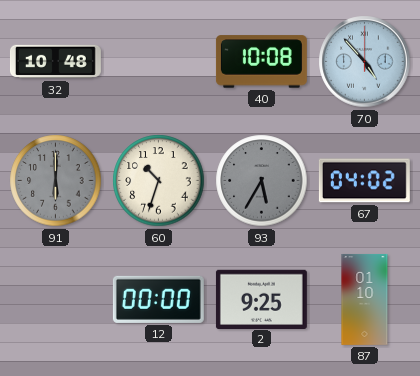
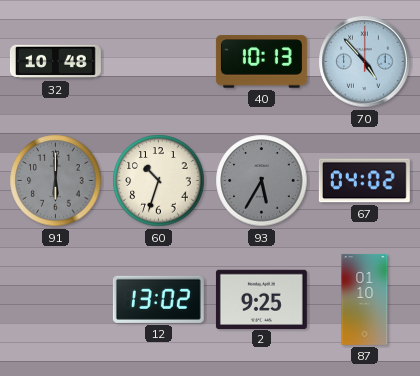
40: 10:08 -> 10:13 (261, 62)
12: 00:00 -> 13:02 (158, 299)
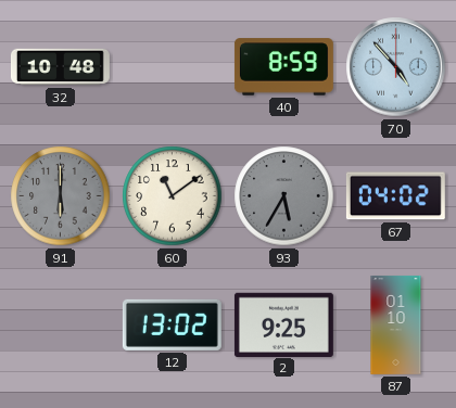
40: 10:13 -> 8:59 (283, 67)
60: 10:33 -> 11:09 (173, 196)
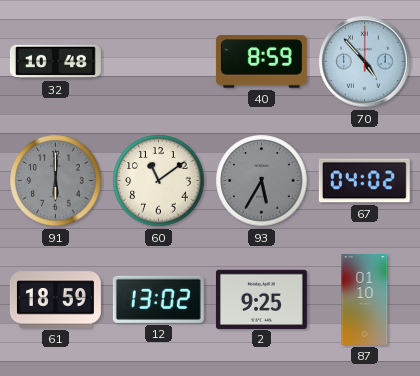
61: none -> 18:59 (55, 300)
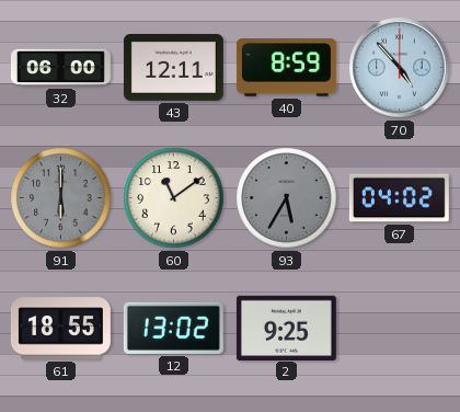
32: 10:48 -> 06:00 (60, 68)
43: none -> 12:11 (173, 67)
61: 18:59 -> 18:55 (60, 329)
87: 01:10 -> none (365, 299)
